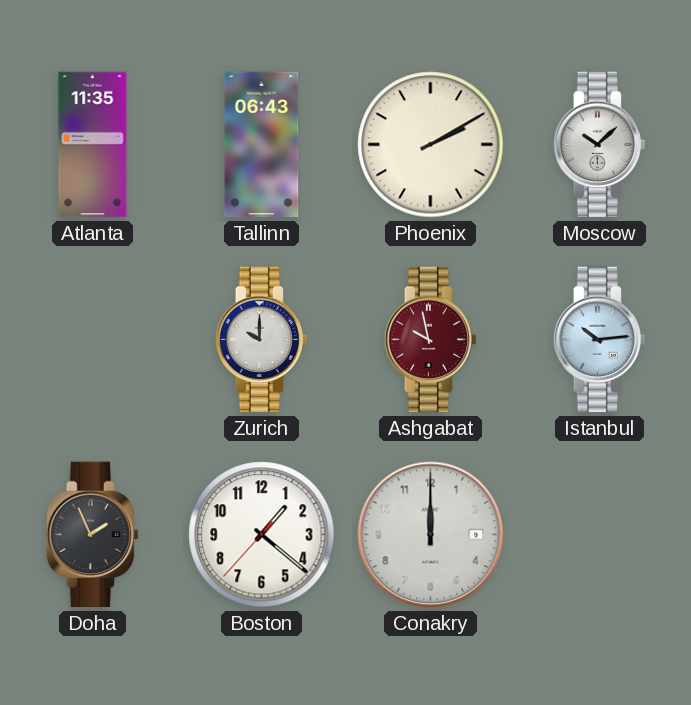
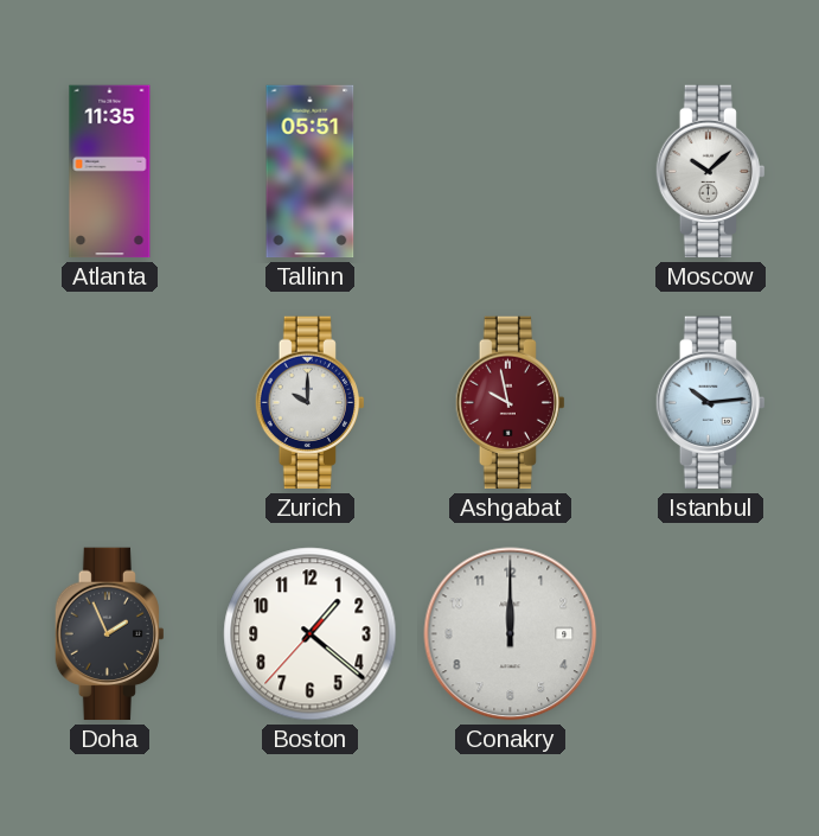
Tallinn: 06:43 -> 05:51 (311, 172)
Phoenix: 2:10 -> none (431, 145)
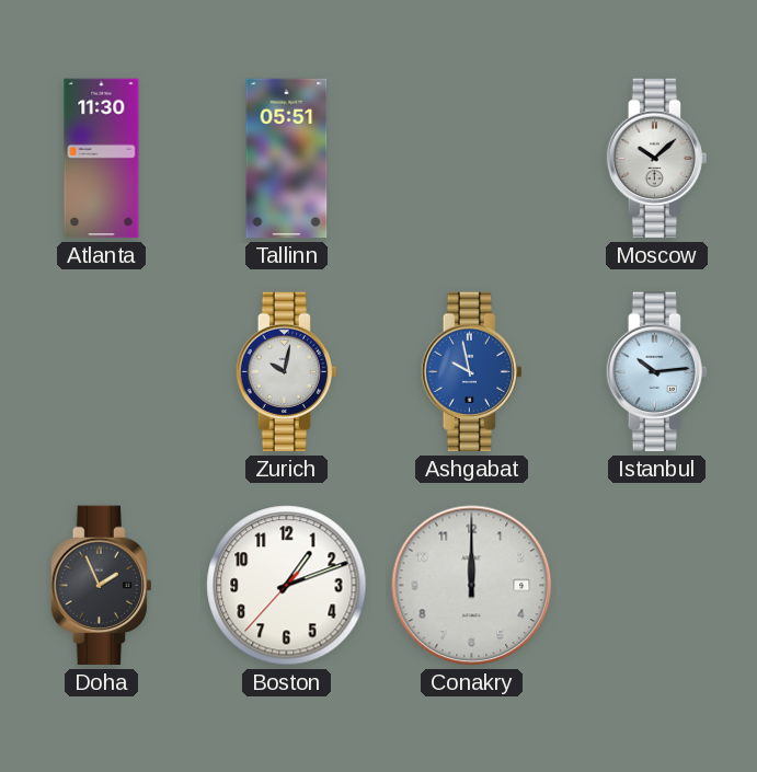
Atlanta: 11:35 -> 11:30 (102, 159)
Zurich: 10:00 -> 10:02 (286, 372)
Ashgabat dial: burgundy -> blue (471, 372)
Boston: 1:21 -> 1:11 (287, 586)
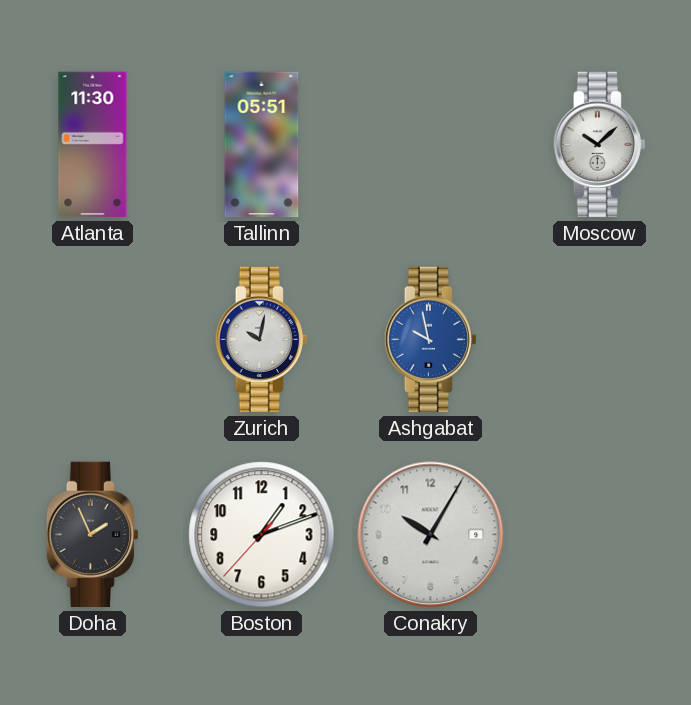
Istanbul: 10:14 -> none (656, 372)
Conakry: 12:00 -> 10:05 (431, 535)
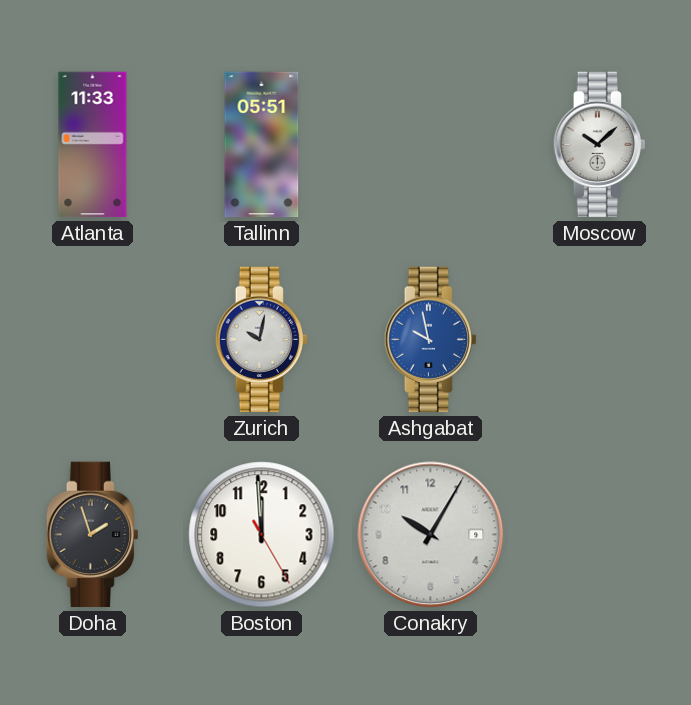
Atlanta: 11:30 -> 11:33 (93, 145)
Doha: 1:56 -> 1:57 (92, 535)
Boston: 1:11 -> 11:59 (262, 535)
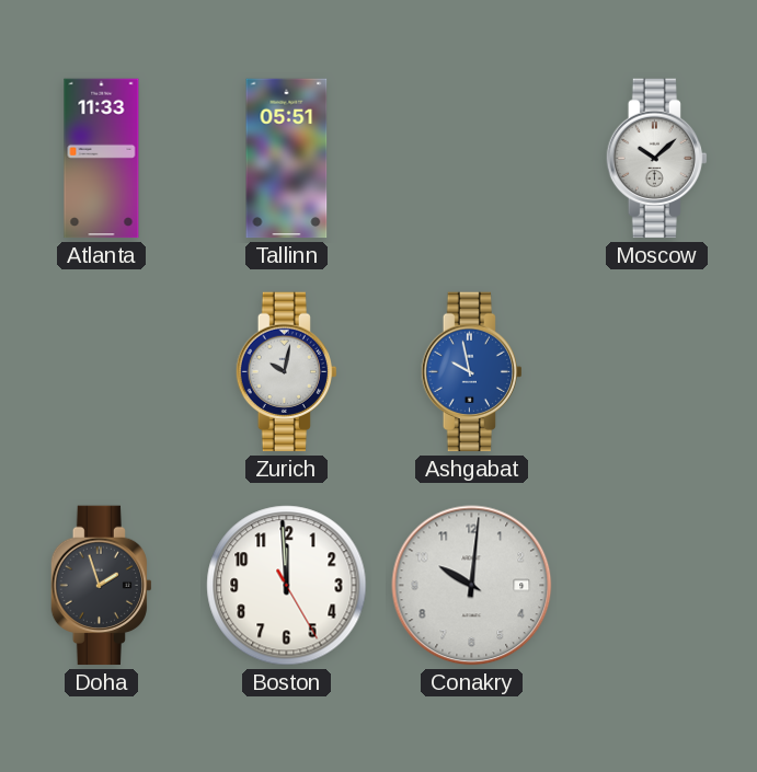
Conakry: 10:05 -> 10:01 (472, 586)
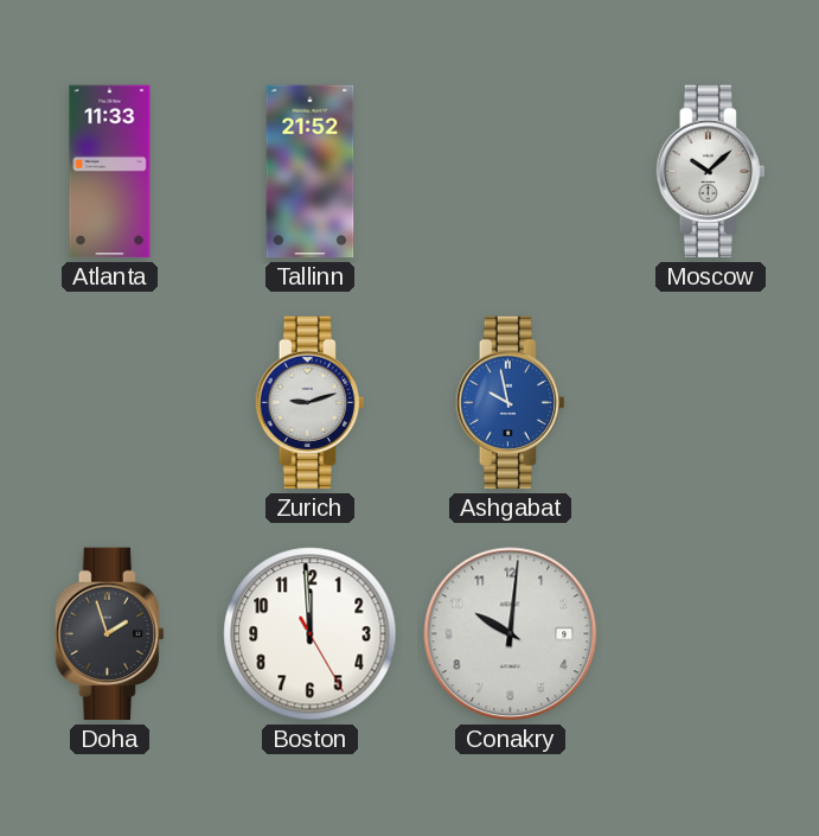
Tallinn: 05:51 -> 21:52 (311, 172)
Zurich: 10:02 -> 9:12 (309, 403)
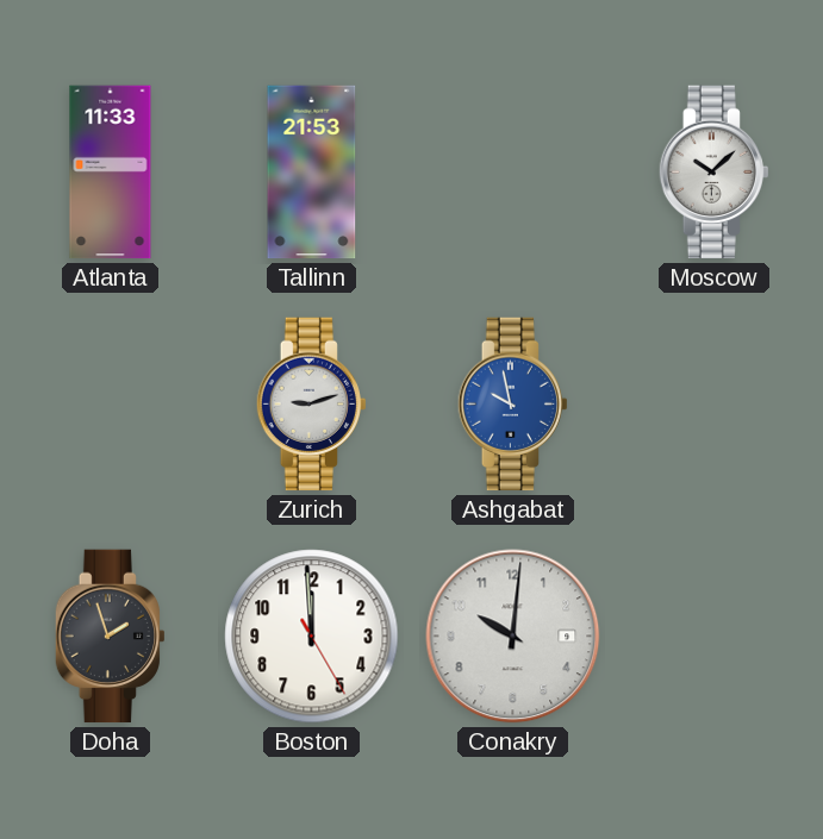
Tallinn: 21:52 -> 21:53 (312, 173)
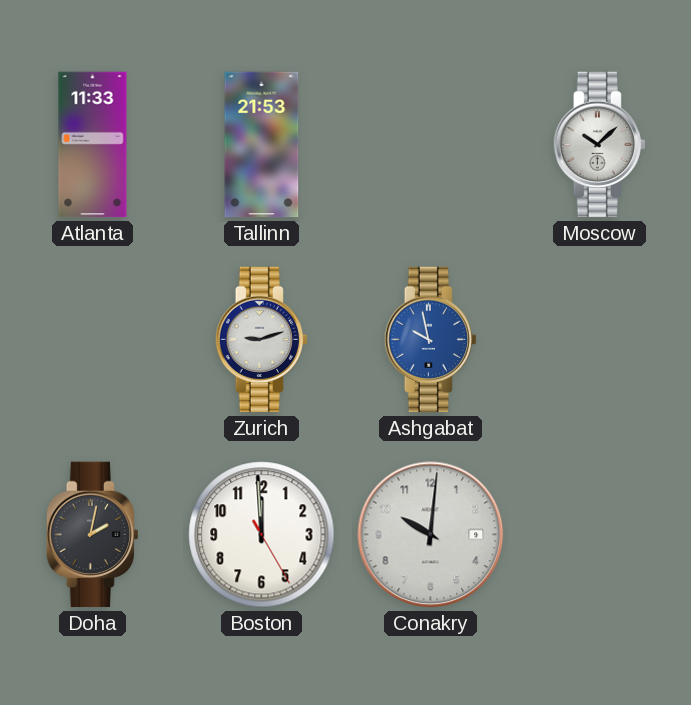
Doha: 1:57 -> 2:02 (92, 535)
